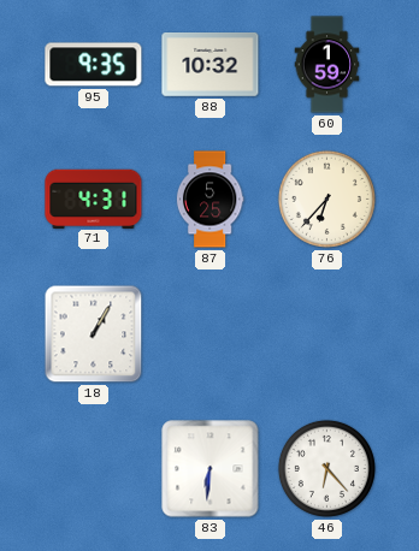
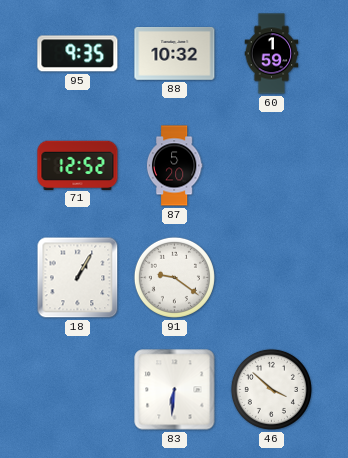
71: 4:31 -> 12:52 (78, 165)
87: 5:25 -> 5:20 (174, 166)
76: 6:37 -> none (326, 199)
91: none -> 9:21 (174, 277)
46: 6:23 -> 3:52 (271, 389)
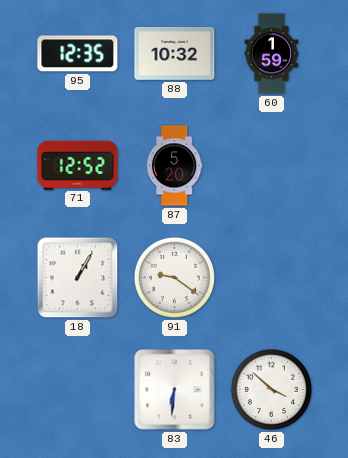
95: 9:35 -> 12:35 (78, 54)
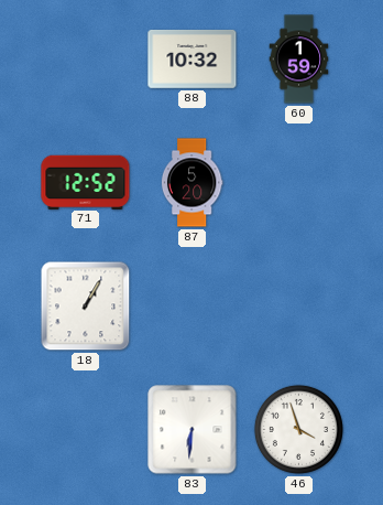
95: 12:35 -> none (78, 54)
91: 9:21 -> none (174, 277)
46: 3:52 -> 3:57 (298, 429)
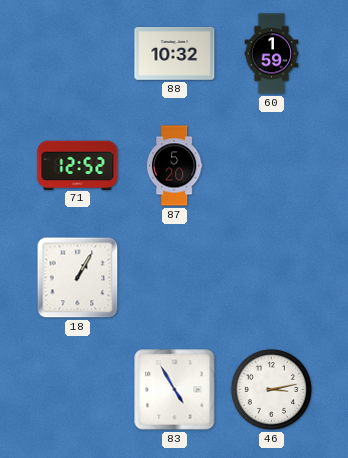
83: 6:31 -> 4:55 (175, 390)
46: 3:57 -> 3:13 (271, 389)
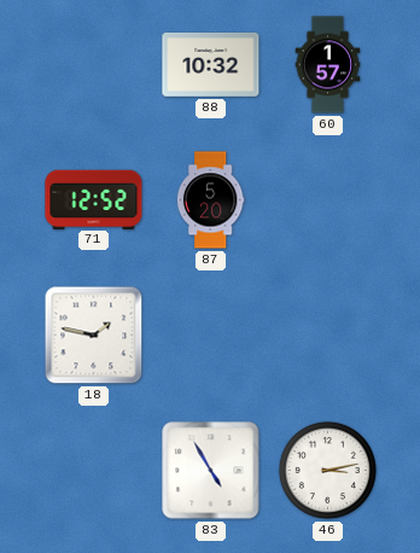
60: 1:59 -> 1:57 (328, 65)
18: 1:05 -> 1:47 (94, 336)
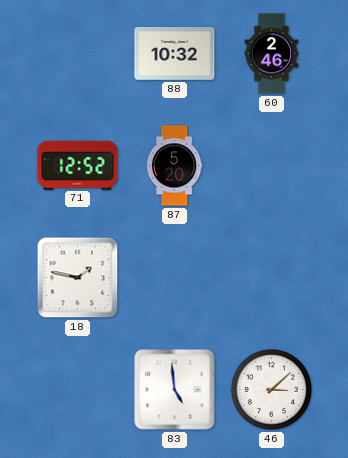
60: 1:57 -> 2:46 (272, 54)
83: 4:55 -> 4:59 (175, 390)
46: 3:13 -> 3:08 (271, 389)
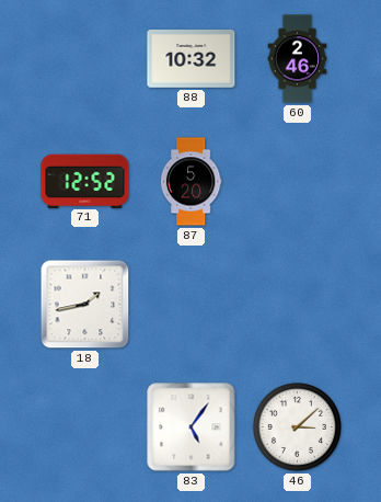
18: 1:47 -> 1:43 (85, 305)
83: 4:59 -> 5:06 (192, 427)
